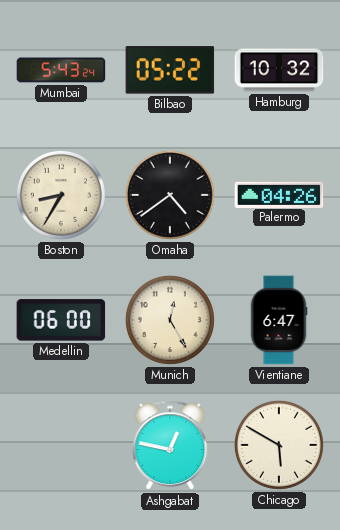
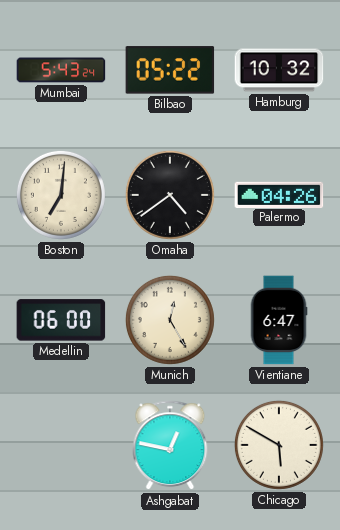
Boston: 8:35 -> 7:01 (61, 195)
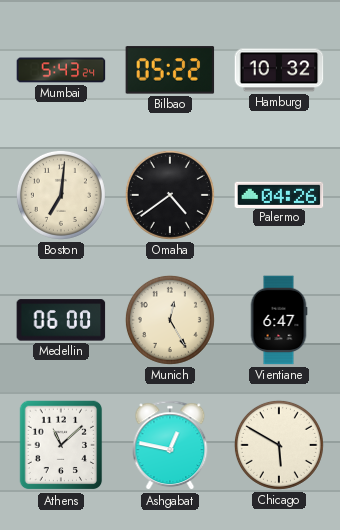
Athens: none -> 11:08 (61, 445)
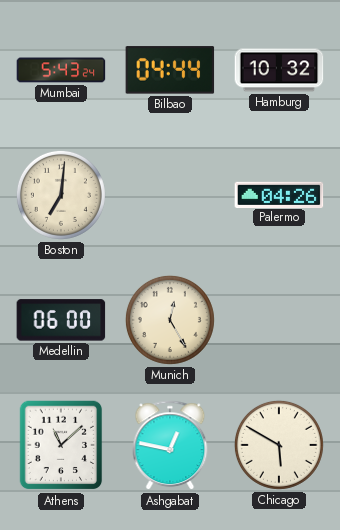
Bilbao: 05:22 -> 04:44 (170, 70)
Omaha: 4:39 -> none (170, 195)
Vientiane: 6:47 -> none (279, 320)
